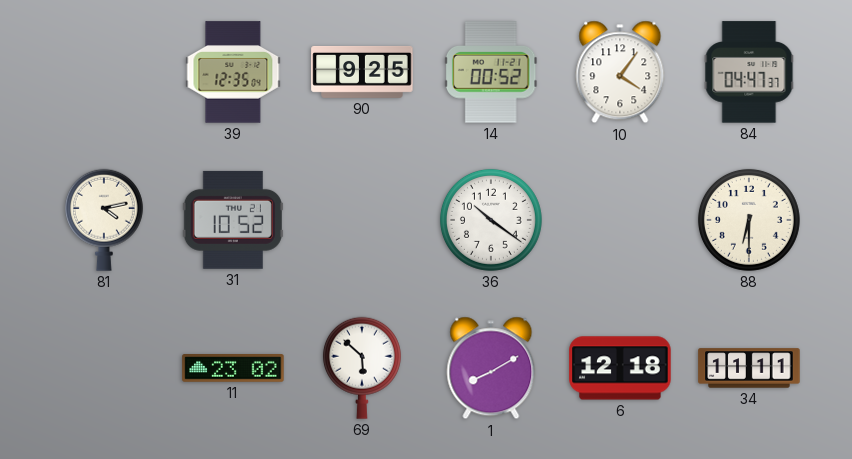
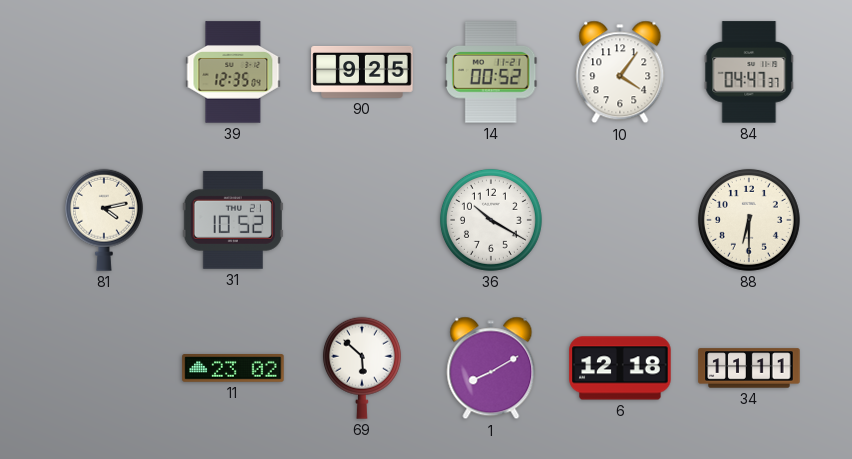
36: 10:21 -> 10:20 (491, 220)
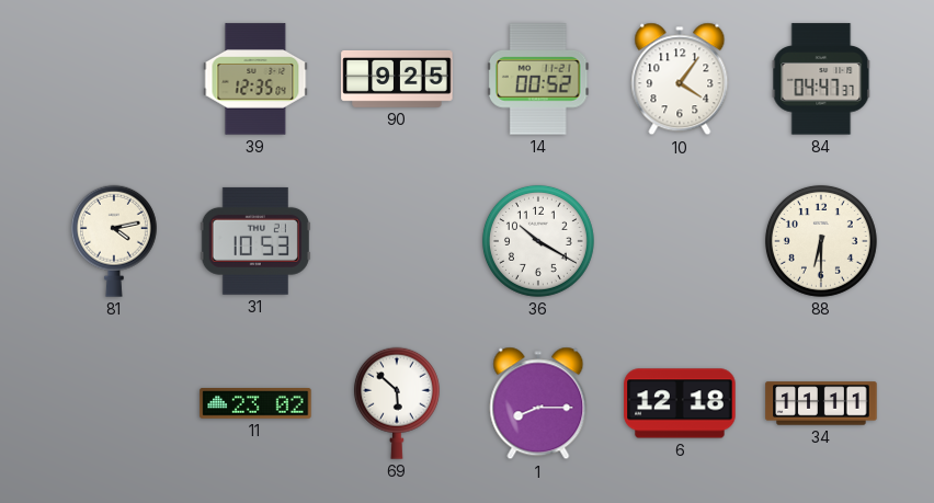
31: 10:52 -> 10:53 (255, 241)
1: 8:10 -> 8:15 (538, 403)
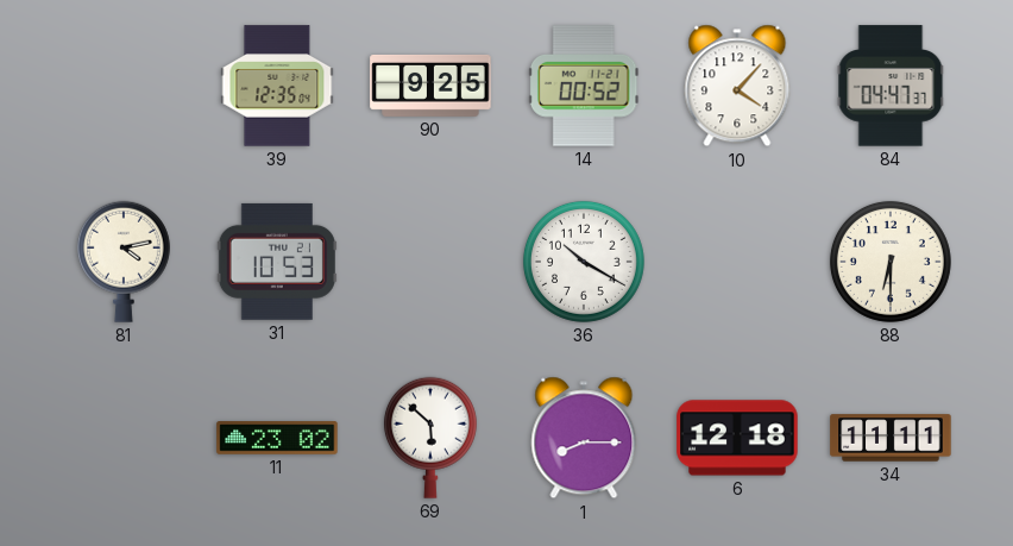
10: 4:06 -> 4:07 (737, 86)
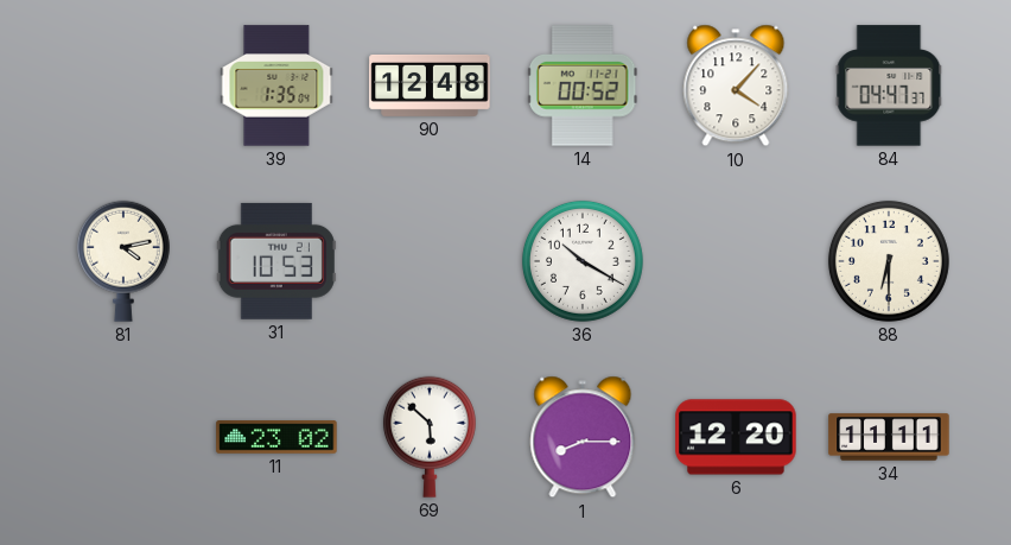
39: 12:35 -> 1:35 (276, 85)
90: 9:25 -> 12:48 (430, 85)
6: 12:18 -> 12:20 (736, 437)
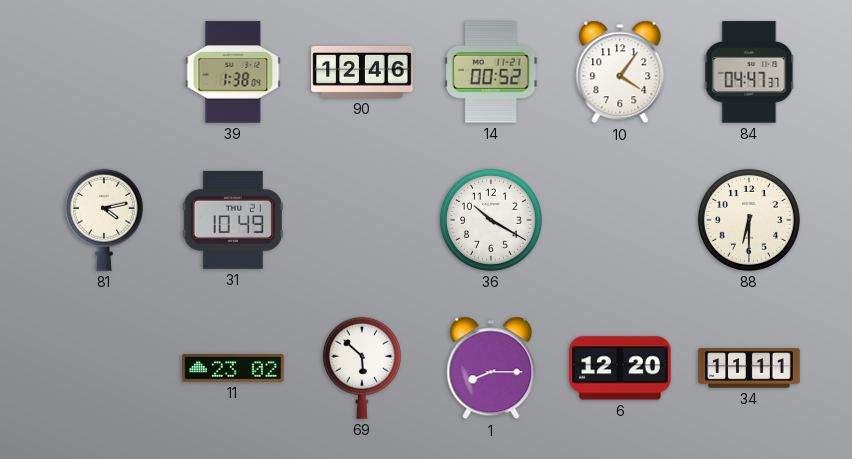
39: 1:35 -> 1:38 (233, 72)
90: 12:48 -> 12:46 (362, 72)
10: 4:07 -> 4:06 (620, 72)
31: 10:53 -> 10:49 (233, 220)
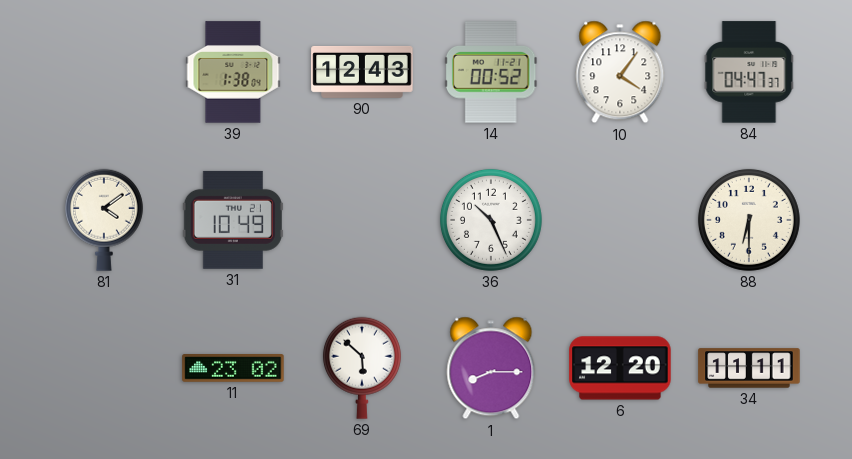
90: 12:46 -> 12:43 (362, 72)
81: 4:13 -> 4:09 (104, 220)
36: 10:20 -> 10:26 (491, 220)
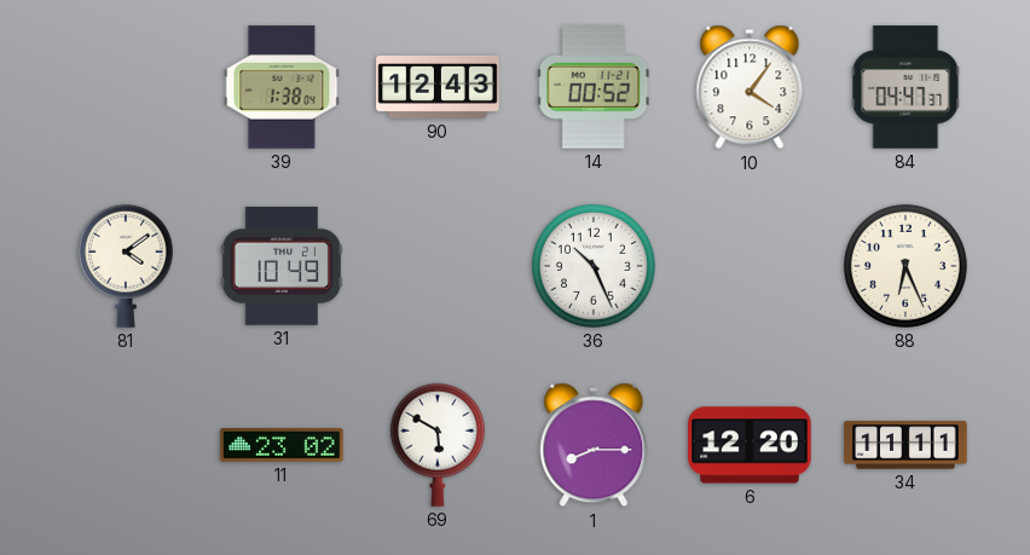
88: 6:30 -> 6:26 (905, 266)
69: 5:52 -> 5:50 (438, 445)
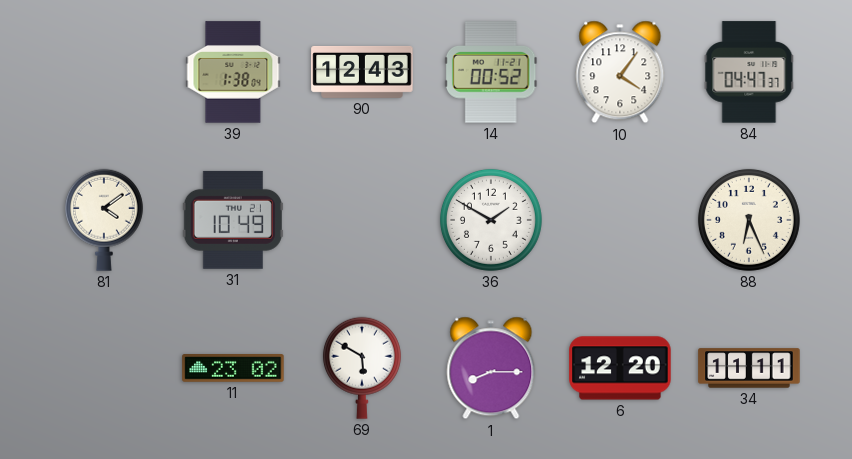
36: 10:26 -> 1:50 (491, 220)
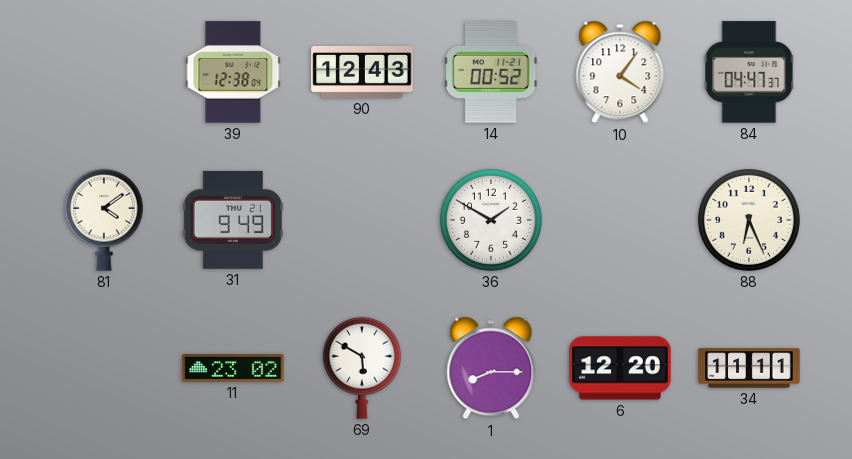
39: 1:38 -> 12:38 (233, 72)
31: 10:49 -> 9:49 (233, 220)
